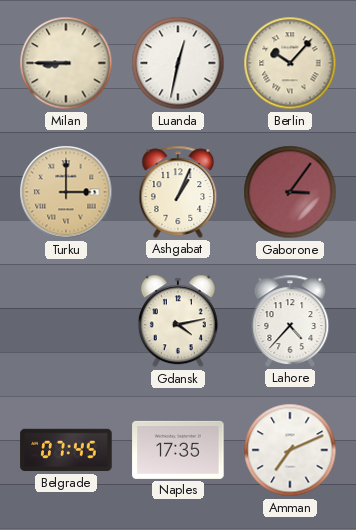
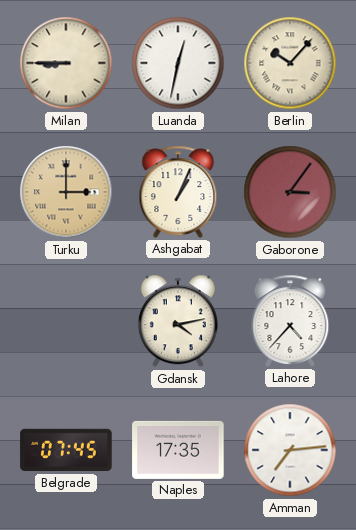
Amman: 7:11 -> 7:14 (290, 450)
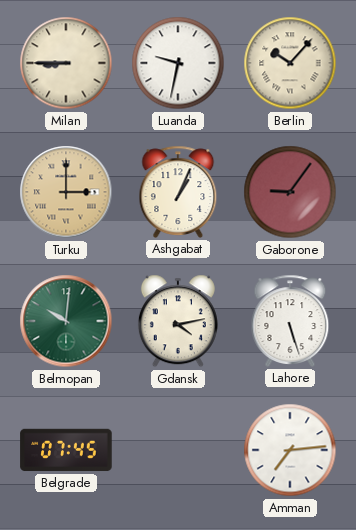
Luanda: 12:32 -> 9:32 (178, 63)
Gaborone: 3:06 -> 9:06 (290, 192)
Belmopan: none -> 10:01 (66, 321)
Lahore: 4:37 -> 5:27 (290, 321)
Naples: 17:35 -> none (178, 450)
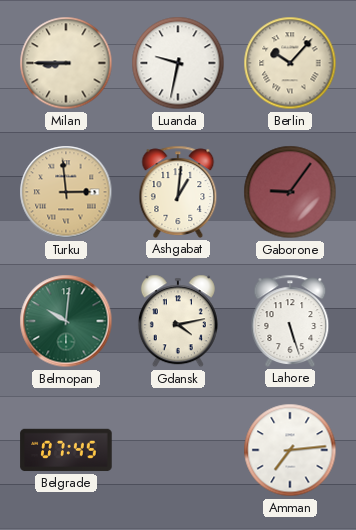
Turku: 3:00 -> 2:59 (66, 192)
Ashgabat: 1:04 -> 1:01 (178, 192)
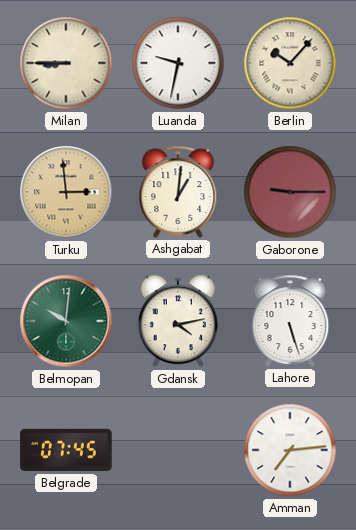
Gaborone: 9:06 -> 9:15 (290, 192)
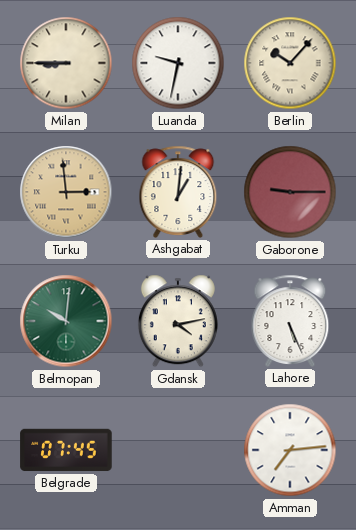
Lahore: 5:27 -> 5:26 (290, 321)
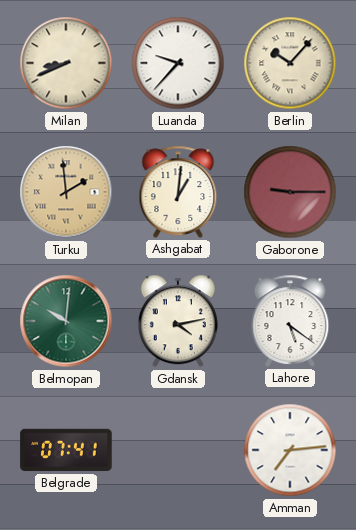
Milan: 8:45 -> 8:41 (66, 63)
Luanda: 9:32 -> 9:37 (178, 63)
Turku: 2:59 -> 1:59 (66, 192)
Lahore: 5:26 -> 5:21 (290, 321)
Belgrade: 07:45 -> 07:41 (66, 450)
